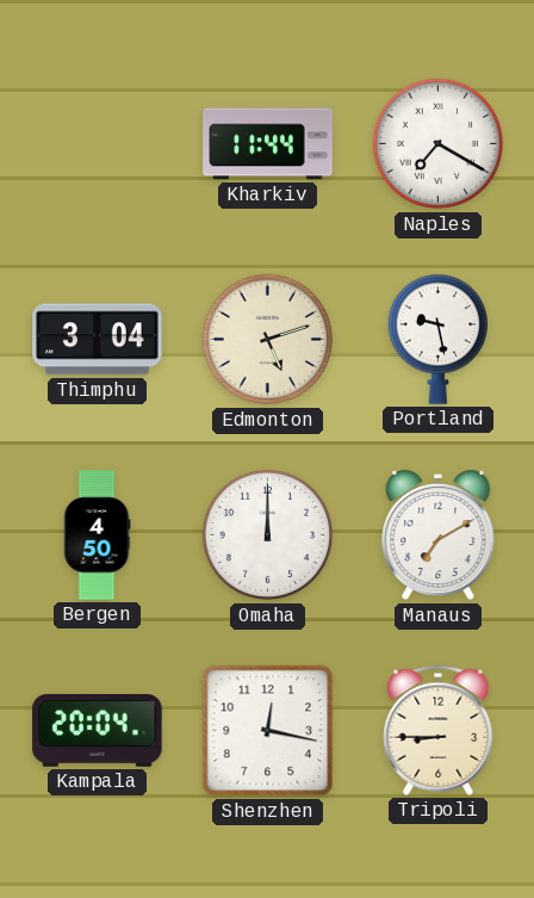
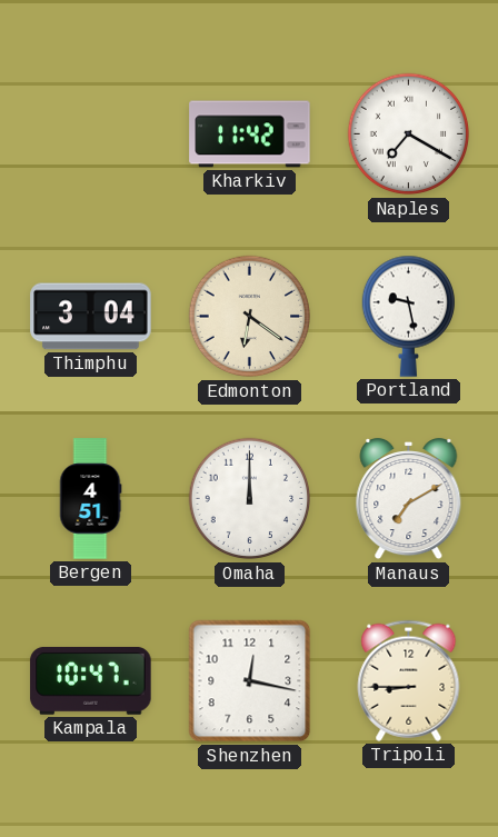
Kharkiv: 11:44 -> 11:42 (250, 134)
Edmonton: 5:12 -> 6:21 (250, 317)
Bergen: 4:50 -> 4:51 (90, 499)
Kampala: 20:04 -> 10:47 (91, 680)
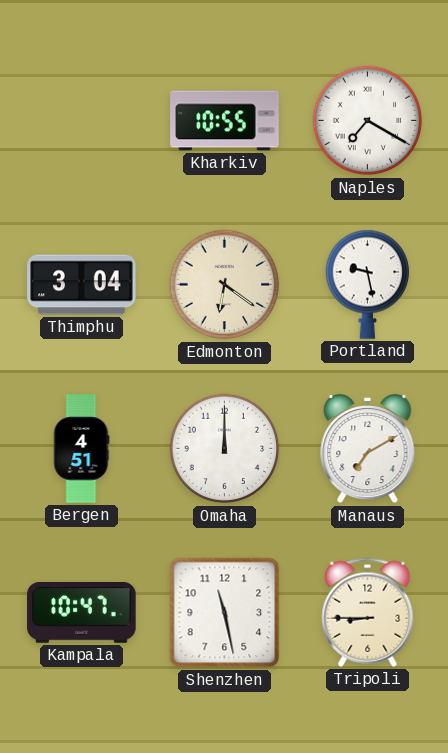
Kharkiv: 11:42 -> 10:55 (225, 121)
Shenzhen: 12:17 -> 11:28 (225, 613)
